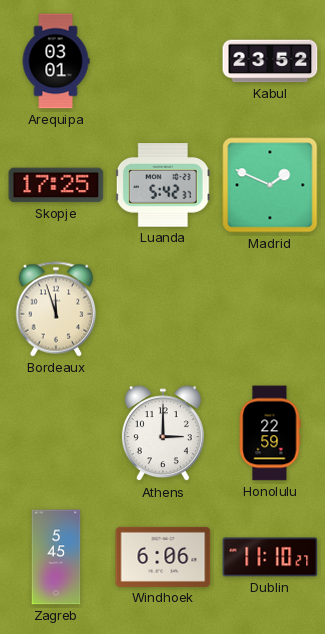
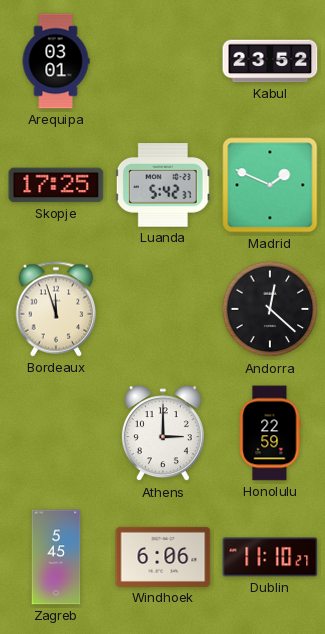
Andorra: none -> 12:22 (270, 309)
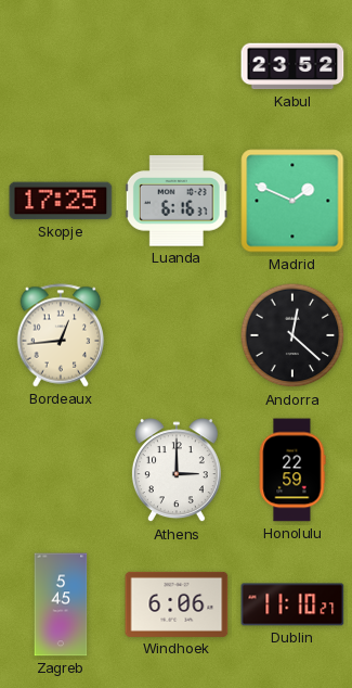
Arequipa: 03:01 -> none (56, 61)
Luanda: 5:42 -> 6:16 (177, 201)
Bordeaux: 11:57 -> 12:44 (61, 335)
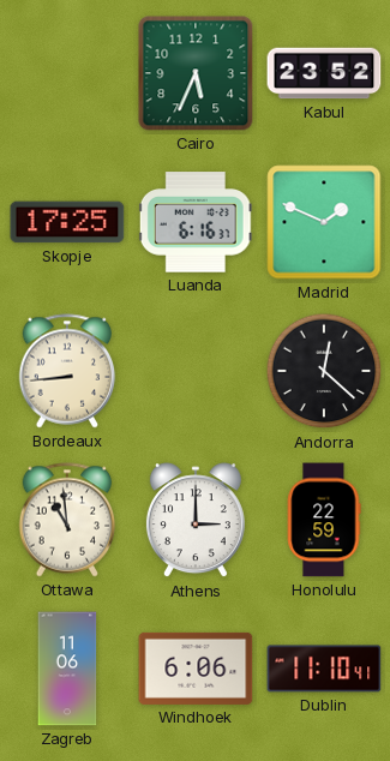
Cairo: none -> 5:34 (196, 73)
Bordeaux: 12:44 -> 8:44 (67, 371)
Ottawa: none -> 10:59 (67, 520)
Zagreb: 5:45 -> 11:06 (67, 669)
Dublin: 11:10:27 -> 11:10:41 (324, 669)
